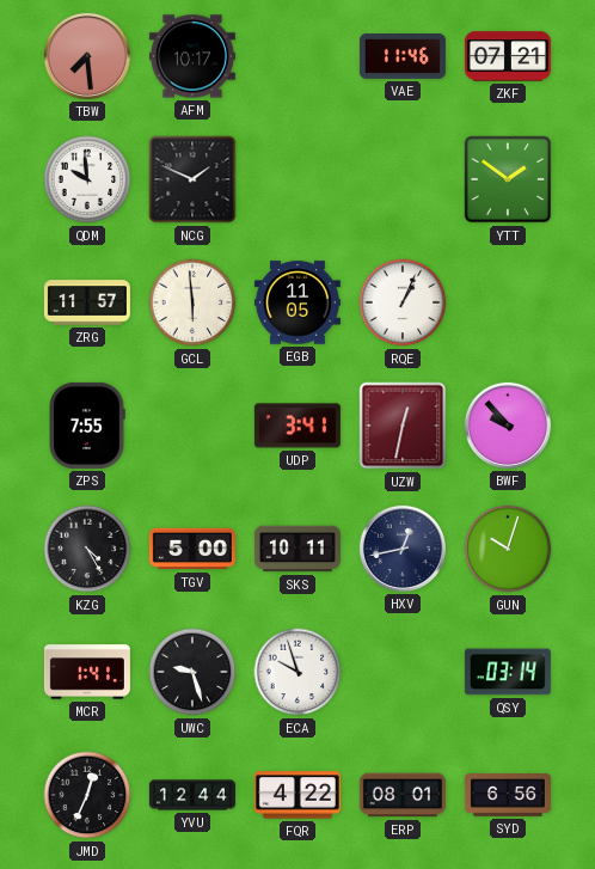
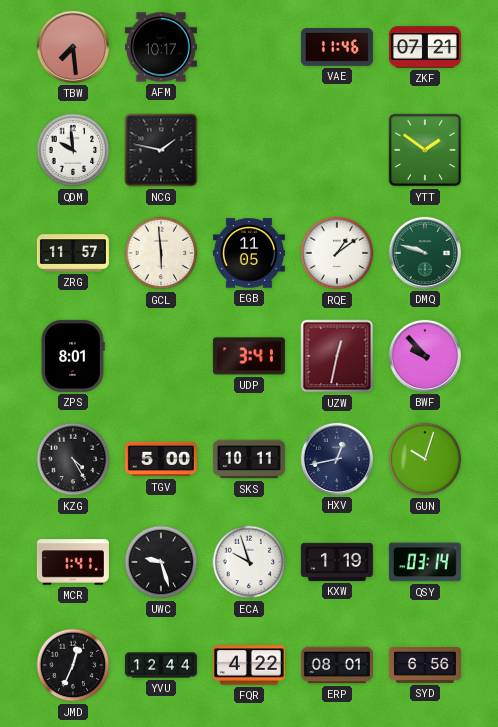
NCG: 1:49 -> 1:47 (161, 150)
RQE: 1:04 -> 1:09 (337, 253)
DMQ: none -> 9:48 (425, 253)
ZPS: 7:55 -> 8:01 (73, 356)
KXW: none -> 1:19 (337, 562)
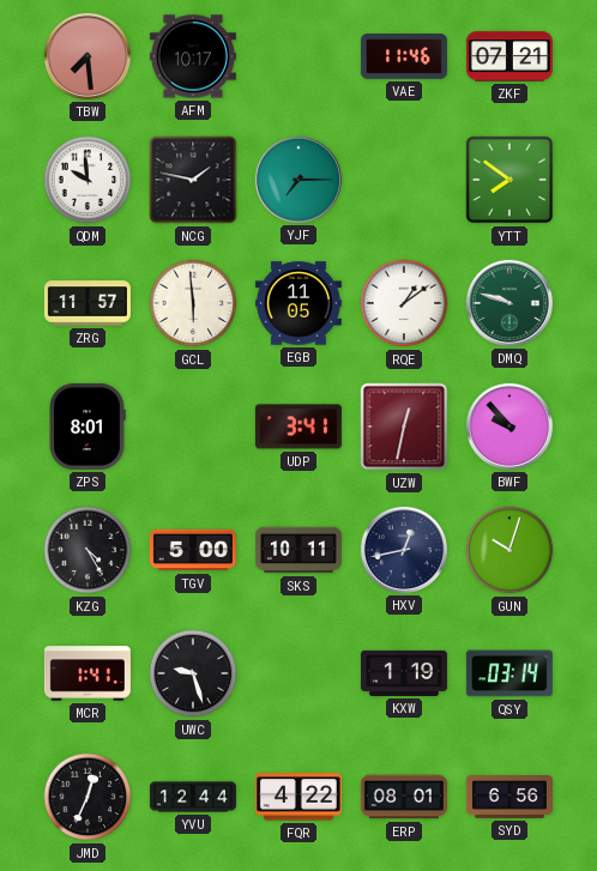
YJF: none -> 7:15 (298, 180)
YTT: 1:51 -> 7:51 (509, 180)
ECA: 9:57 -> none (249, 562)
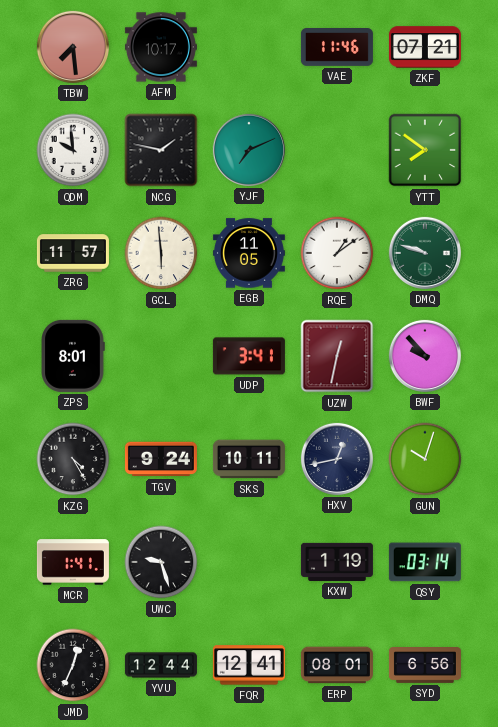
YJF: 7:15 -> 7:11 (249, 150)
TGV: 5:00 -> 9:24 (161, 459)
FQR: 4:22 -> 12:41 (249, 665)
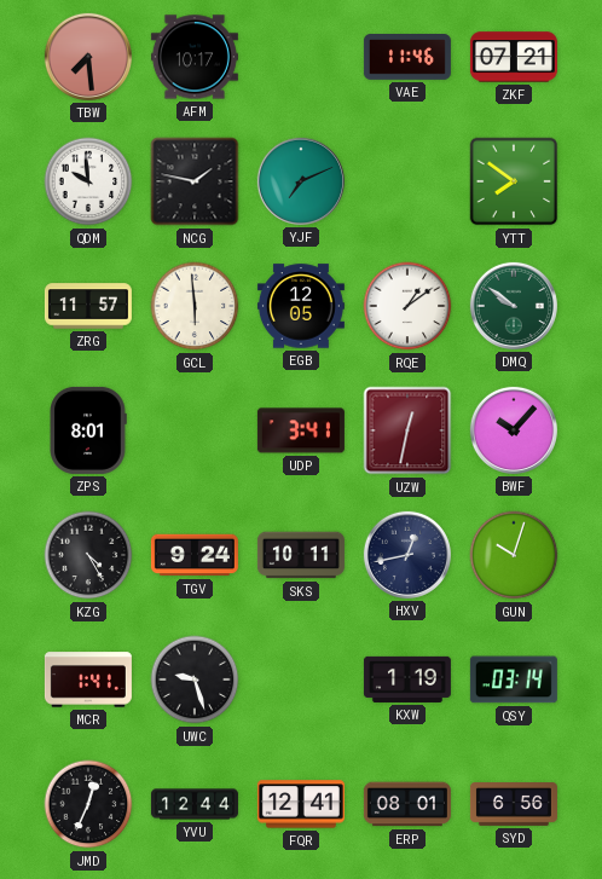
EGB: 11:05 -> 12:05 (301, 306)
DMQ: 9:48 -> 9:51 (514, 306)
BWF: 9:53 -> 10:07 (514, 430)
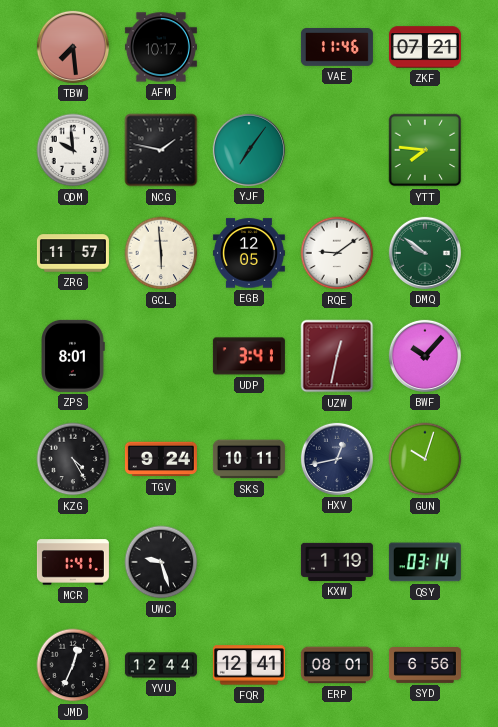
YJF: 7:11 -> 7:06 (249, 150)
YTT: 7:51 -> 7:46 (425, 150)
RQE: 1:09 -> 9:09 (337, 253)
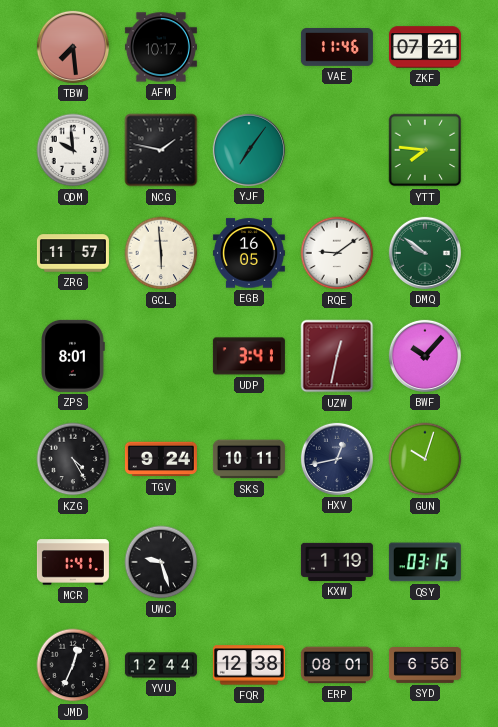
EGB: 12:05 -> 16:05 (249, 253)
QSY: 03:14 -> 03:15 (425, 562)
FQR: 12:41 -> 12:38 (249, 665)
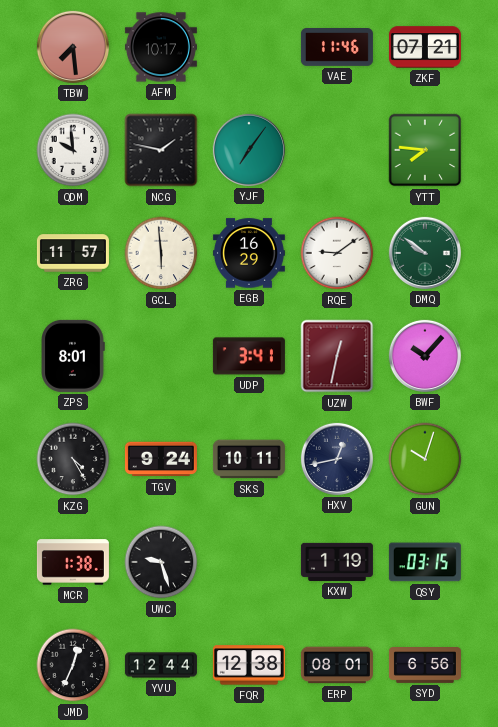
EGB: 16:05 -> 16:29 (249, 253)
MCR: 1:41 -> 1:38 (73, 562)
